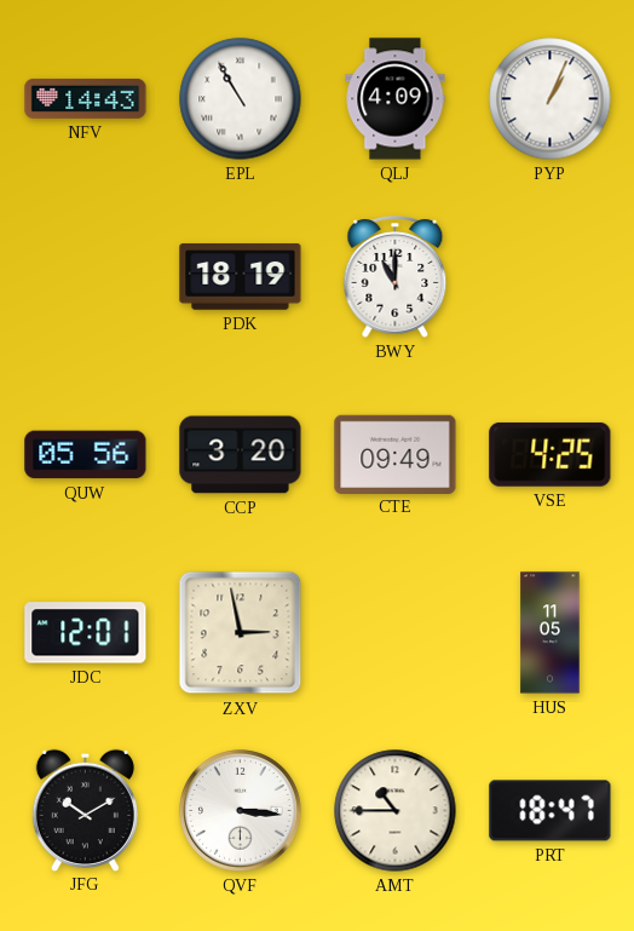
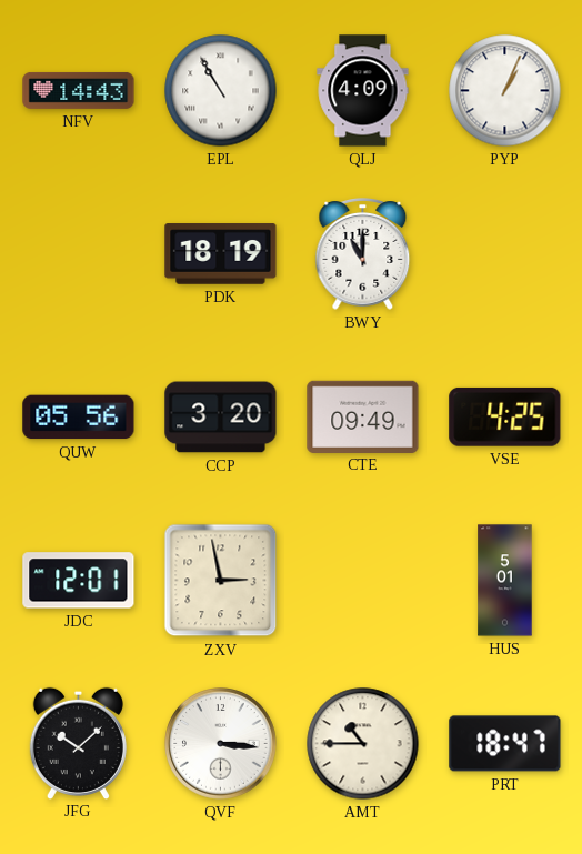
HUS: 11:05 -> 5:01 (505, 581)
JFG: 10:10 -> 10:08 (78, 743)
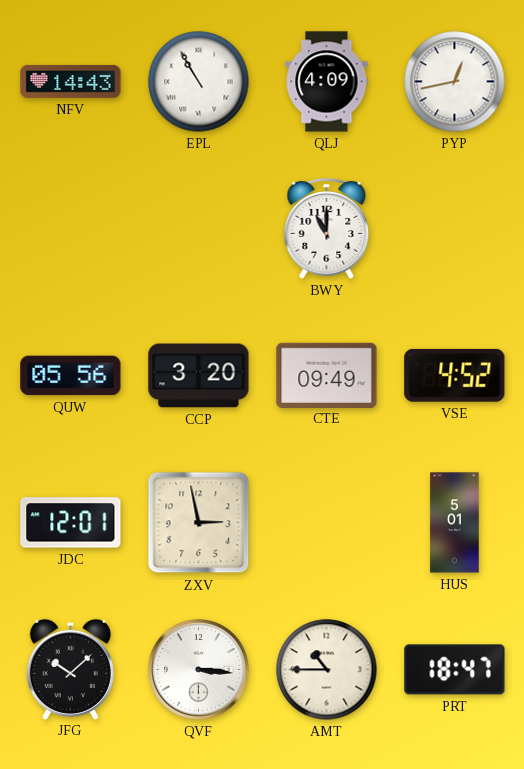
PYP: 1:04 -> 12:43 (455, 82)
PDK: 18:19 -> none (221, 254)
VSE: 4:25 -> 4:52 (455, 375)
